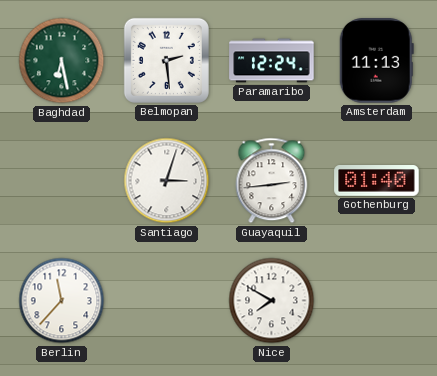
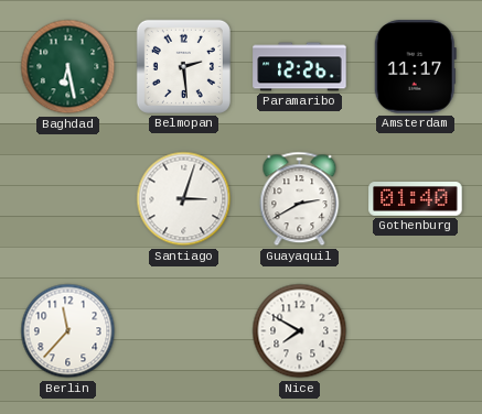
Paramaribo: 12:24 -> 12:26 (300, 67)
Amsterdam: 11:13 -> 11:17 (415, 67)
Guayaquil: 2:44 -> 2:40 (300, 199)
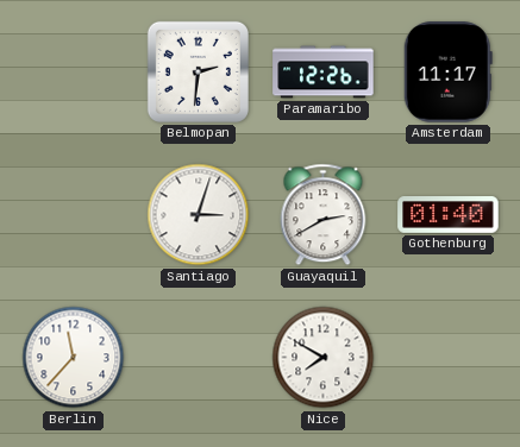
Baghdad: 6:28 -> none (68, 67)
Belmopan: 2:29 -> 2:31 (198, 71)
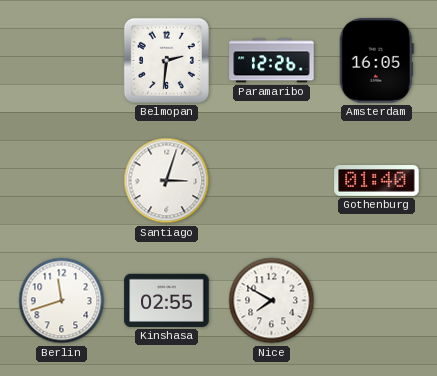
Amsterdam: 11:17 -> 16:05 (376, 61)
Guayaquil: 2:40 -> none (324, 215)
Berlin: 11:37 -> 11:42 (62, 301)
Kinshasa: none -> 02:55 (167, 300)
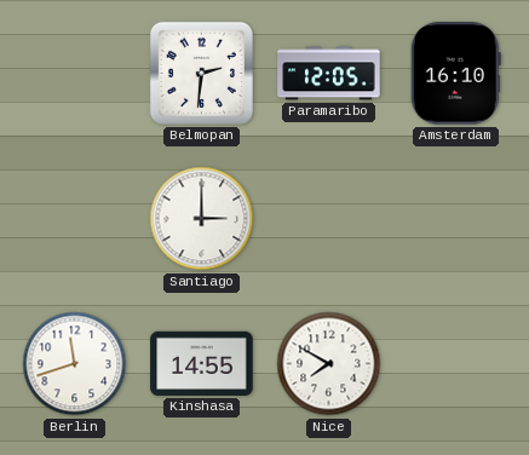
Paramaribo: 12:26 -> 12:05 (329, 74)
Amsterdam: 16:05 -> 16:10 (455, 74)
Santiago: 3:03 -> 3:00 (202, 219)
Gothenburg: 01:40 -> none (377, 181)
Kinshasa: 02:55 -> 14:55 (202, 363)
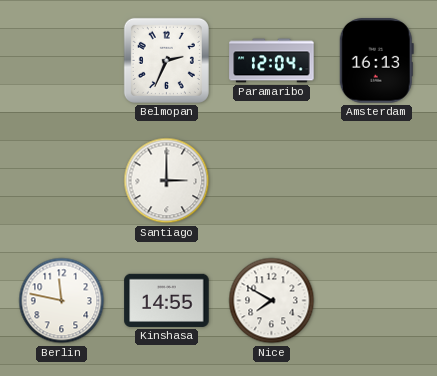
Belmopan: 2:31 -> 2:34 (166, 60)
Paramaribo: 12:05 -> 12:04 (272, 61)
Amsterdam: 16:10 -> 16:13 (376, 61)
Berlin: 11:42 -> 11:47 (62, 301)
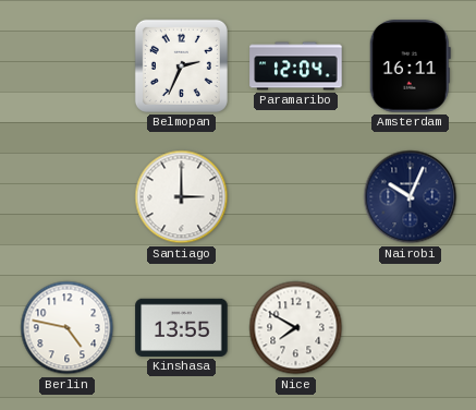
Amsterdam: 16:13 -> 16:11 (410, 67)
Nairobi: none -> 10:04 (411, 197)
Berlin: 11:47 -> 4:47 (68, 328)
Kinshasa: 14:55 -> 13:55 (182, 327)
